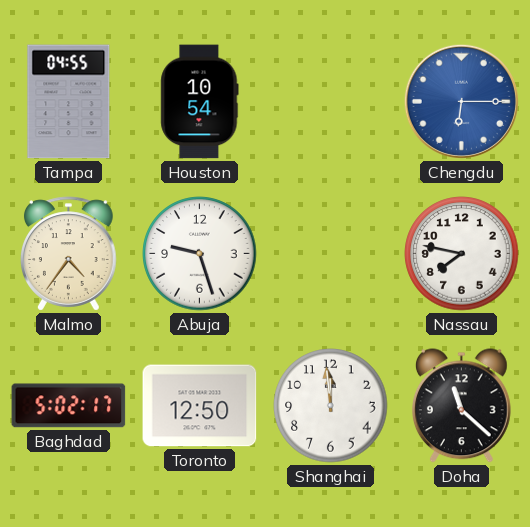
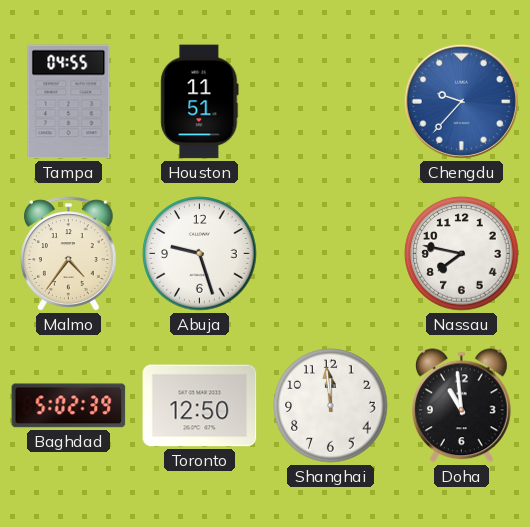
Houston: 10:54 -> 11:51 (200, 102)
Chengdu: 6:15 -> 9:37 (461, 101)
Baghdad: 5:02:17 -> 5:02:39 (69, 406)
Doha: 11:22 -> 10:59 (461, 406)
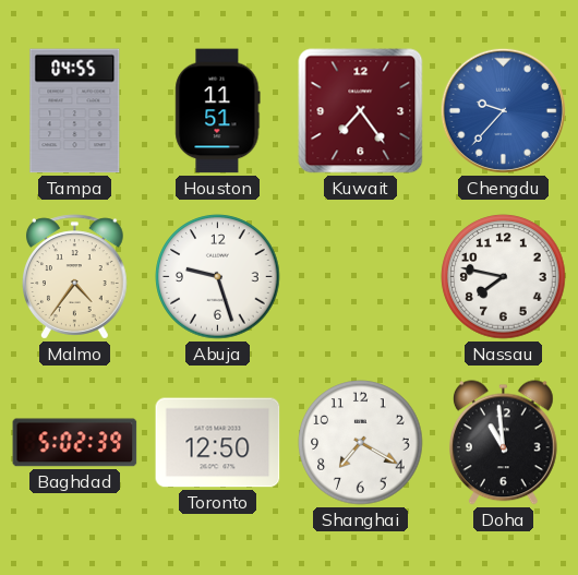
Kuwait: none -> 7:24 (361, 111)
Shanghai: 11:59 -> 7:20 (361, 443)
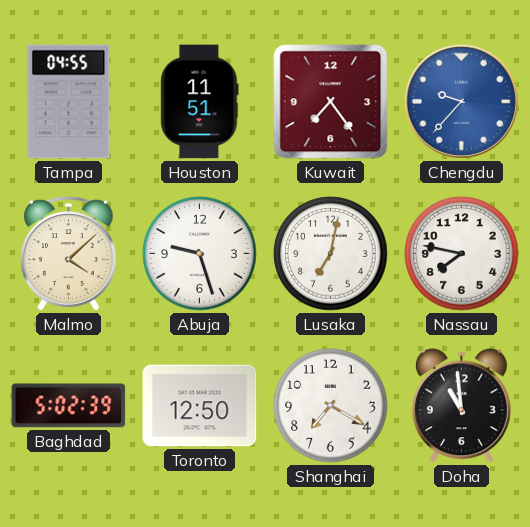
Malmo: 4:36 -> 4:08 (69, 254)
Lusaka: none -> 7:02 (331, 254)
